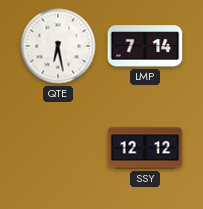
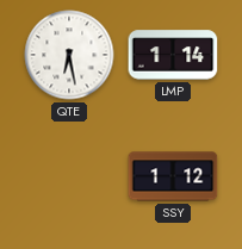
LMP: 7:14 -> 1:14 (173, 55)
SSY: 12:12 -> 1:12 (173, 176)
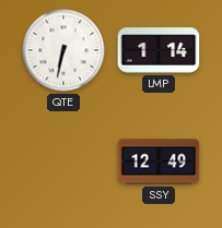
QTE: 6:28 -> 6:32 (63, 50)
SSY: 1:12 -> 12:49 (159, 161)
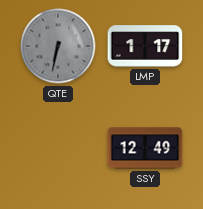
QTE dial: white -> grey (58, 46)
LMP: 1:14 -> 1:17 (145, 46)
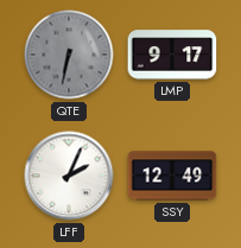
LMP: 1:17 -> 9:17 (172, 55)
LFF: none -> 2:04 (69, 176)
